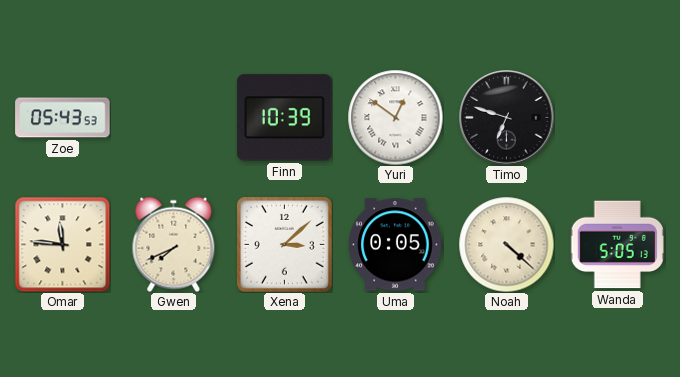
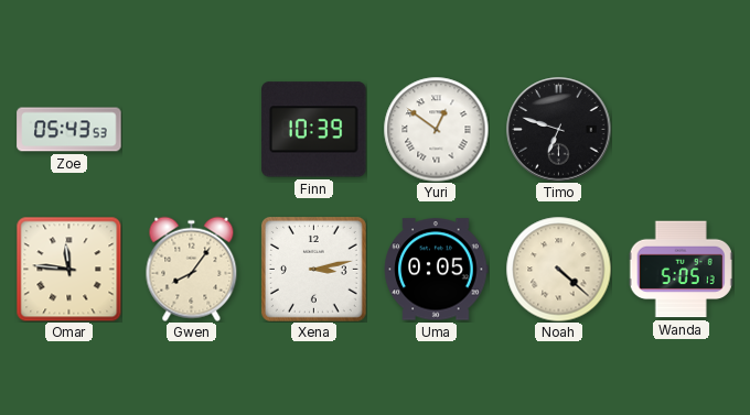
Gwen: 7:41 -> 8:06 (192, 269)
Xena: 3:08 -> 3:13 (313, 269)
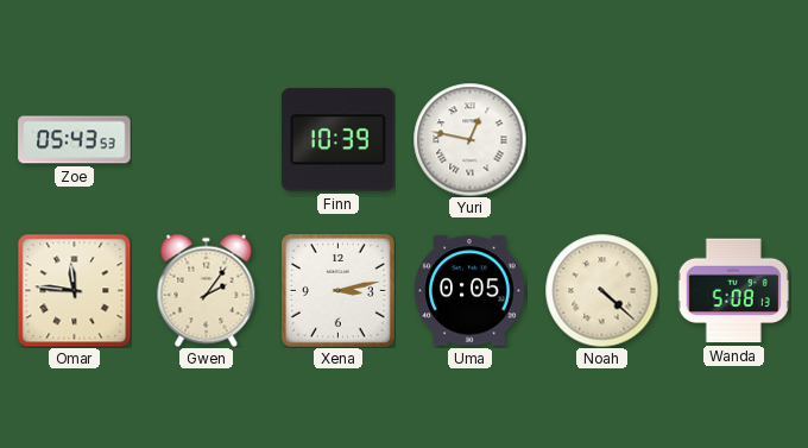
Yuri: 12:51 -> 12:47 (469, 139)
Timo: 6:48 -> none (559, 130)
Gwen: 8:06 -> 2:06 (207, 290)
Wanda: 5:05 -> 5:08 (733, 291)
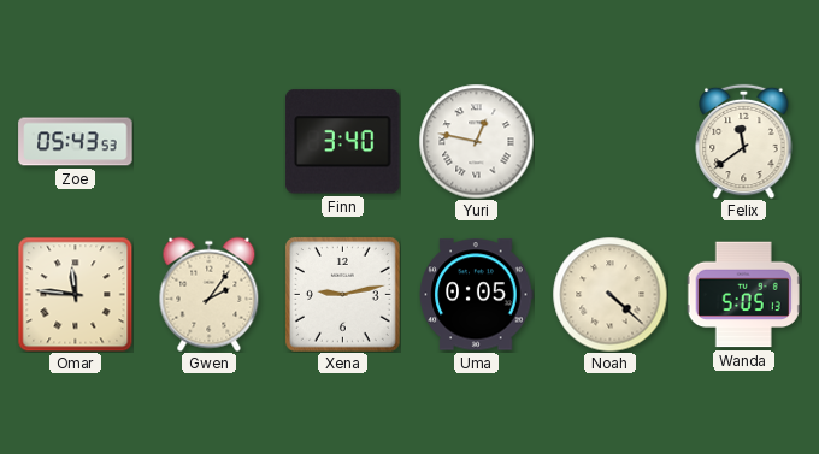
Finn: 10:39 -> 3:40 (343, 142)
Felix: none -> 11:39 (744, 141)
Xena: 3:13 -> 9:13 (342, 294)
Wanda: 5:08 -> 5:05 (743, 295)
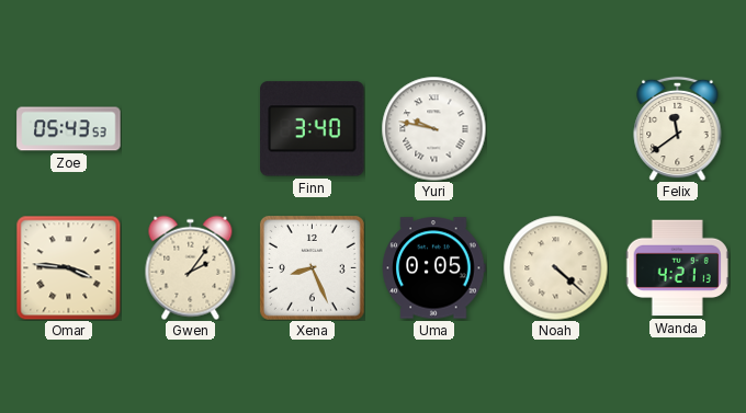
Yuri: 12:47 -> 9:47 (433, 128)
Omar: 11:46 -> 3:46 (68, 267)
Xena: 9:13 -> 8:26 (312, 267)
Wanda: 5:05 -> 4:21 (677, 268)
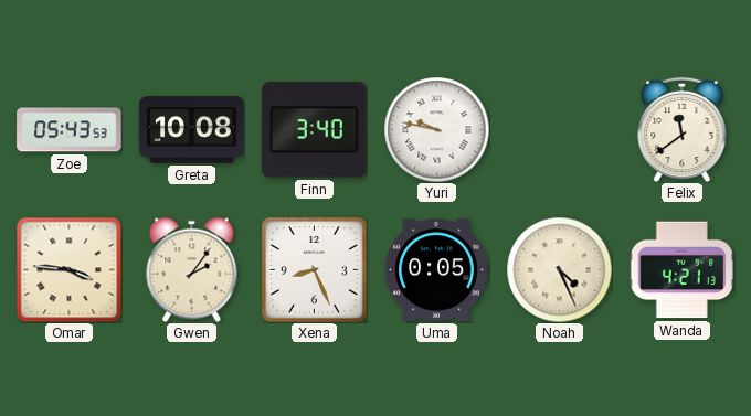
Greta: none -> 10:08 (192, 130)
Noah: 4:22 -> 4:26 (559, 269)
